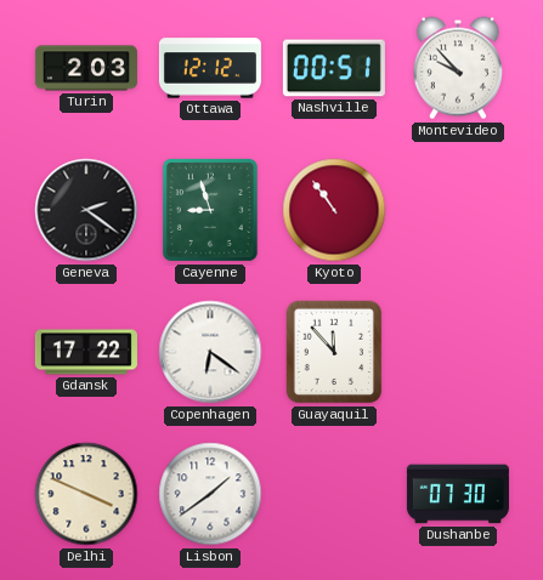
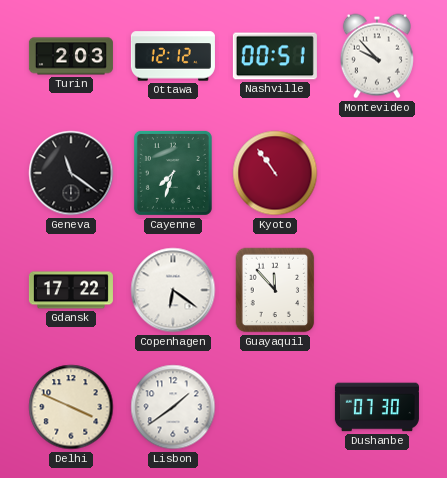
Geneva: 2:21 -> 11:21 (71, 173)
Cayenne: 8:57 -> 7:33 (173, 173)
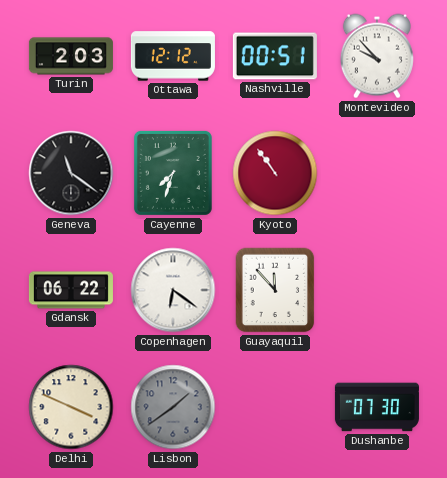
Gdansk: 17:22 -> 06:22 (71, 290)
Lisbon dial: white -> grey (173, 407)
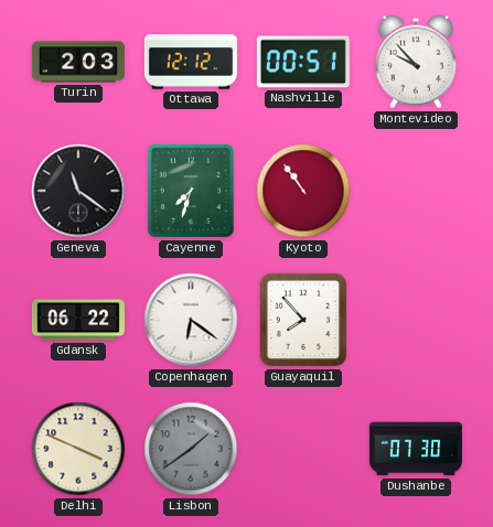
Guayaquil: 11:53 -> 7:53 (303, 320)
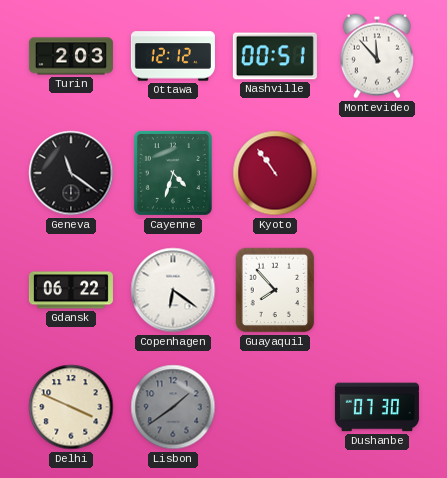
Montevideo: 9:53 -> 11:53 (377, 56)
Cayenne: 7:33 -> 4:33 (173, 173)
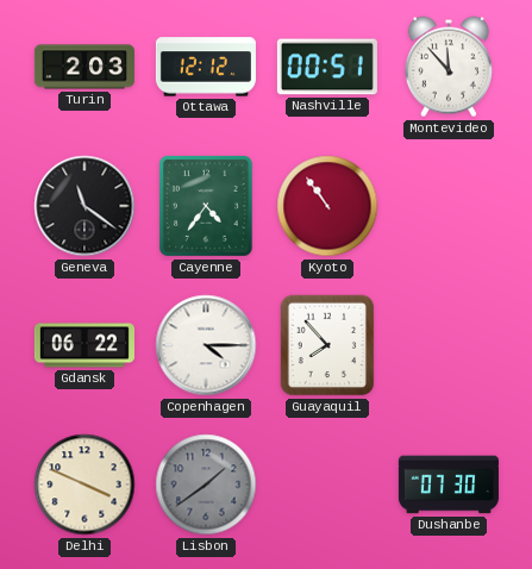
Cayenne: 4:33 -> 4:36 (206, 206)
Copenhagen: 6:21 -> 4:15 (206, 345)
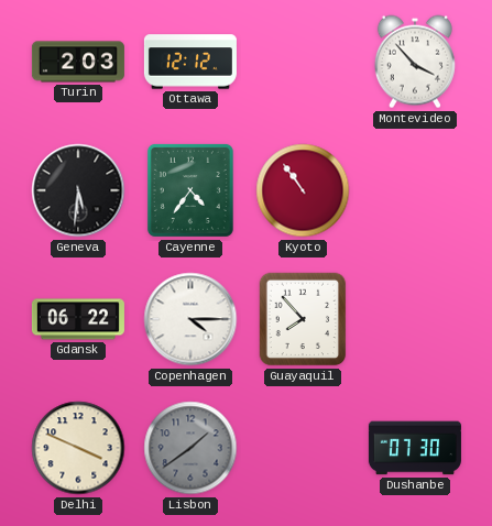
Nashville: 00:51 -> none (327, 67)
Montevideo: 11:53 -> 3:53 (415, 62)
Geneva: 11:21 -> 5:31 (78, 190)
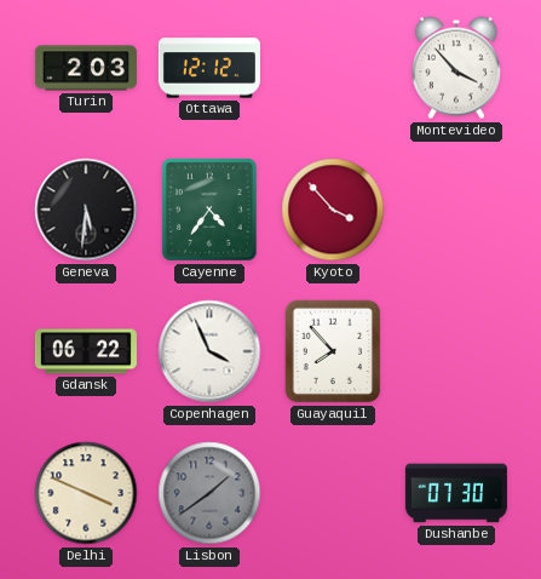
Kyoto: 10:54 -> 3:53 (333, 210)
Copenhagen: 4:15 -> 3:56 (209, 351)
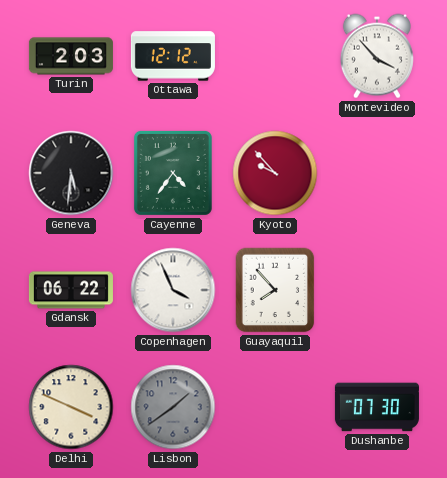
Kyoto: 3:53 -> 9:53 (275, 173)
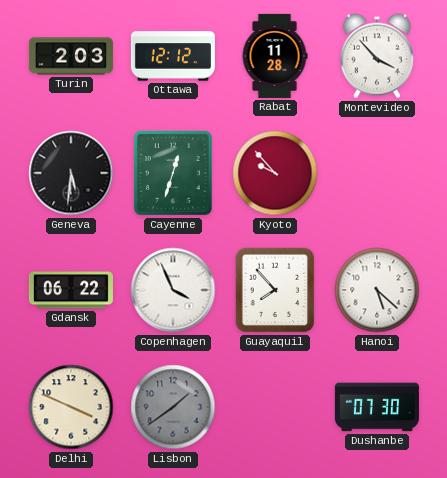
Rabat: none -> 11:28 (275, 56)
Cayenne: 4:36 -> 12:33 (173, 173)
Hanoi: none -> 5:22 (377, 290)
